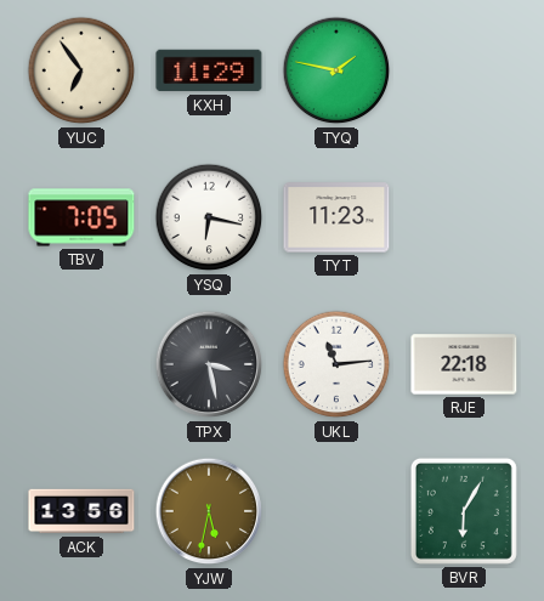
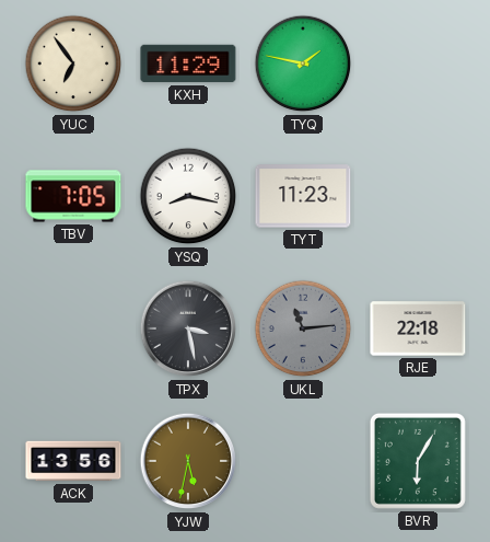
YSQ: 6:17 -> 8:17 (188, 196)
UKL dial: white -> grey (303, 328)
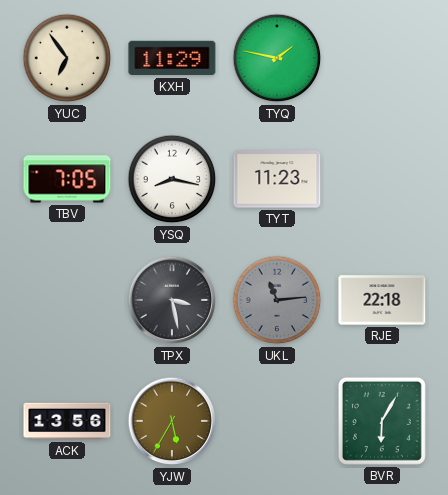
YJW: 5:32 -> 5:35 (172, 421)
